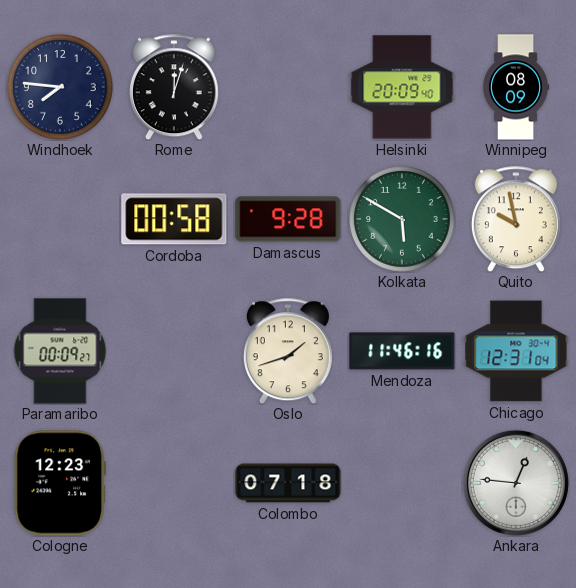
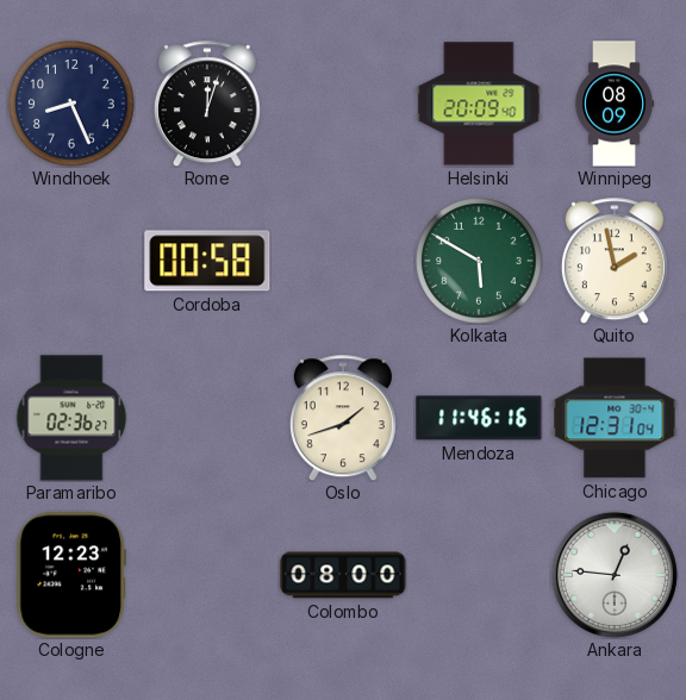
Windhoek: 7:46 -> 8:26 (71, 104)
Damascus: 9:28 -> none (288, 219)
Quito: 9:58 -> 1:58 (615, 261)
Paramaribo: 00:09 -> 02:36 (71, 418)
Colombo: 07:18 -> 08:00 (343, 575)
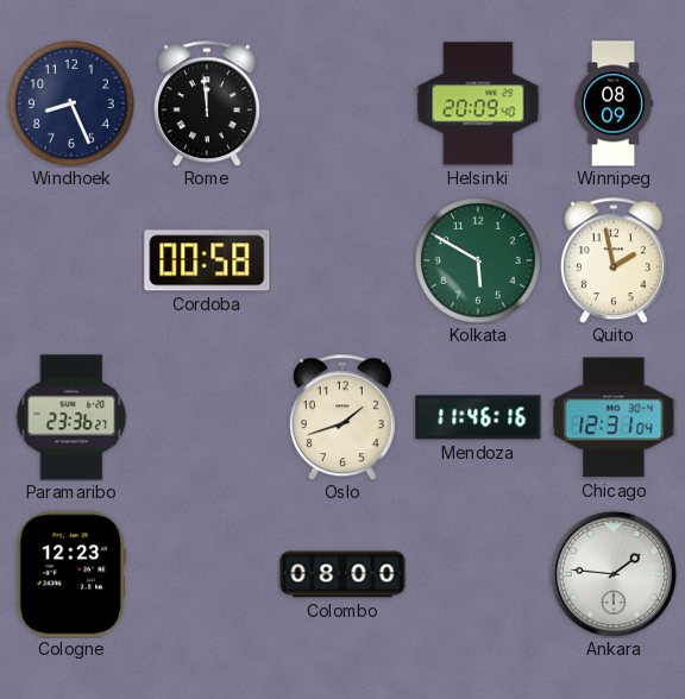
Rome: 12:03 -> 11:59 (207, 103)
Paramaribo: 02:36 -> 23:36 (71, 417)
Ankara: 12:46 -> 1:46 (614, 574)
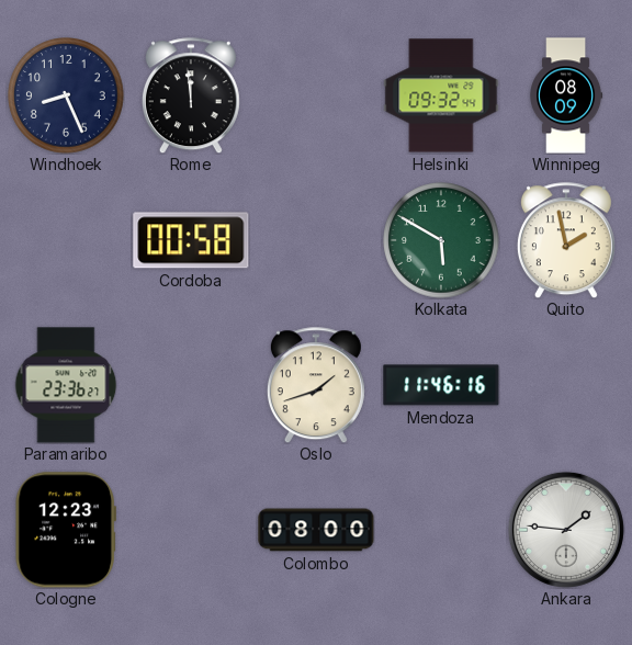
Helsinki: 20:09 -> 09:32 (441, 95)
Chicago: 12:31 -> none (614, 417)
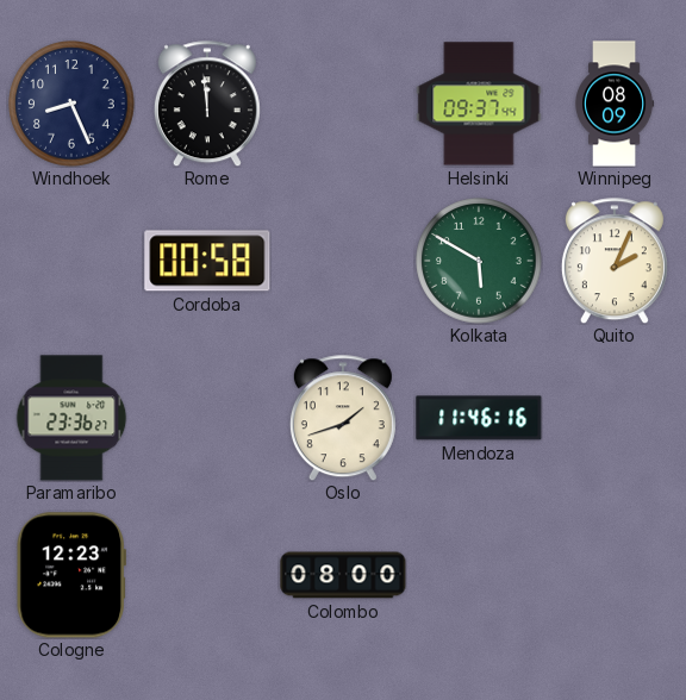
Helsinki: 09:32 -> 09:37 (479, 104)
Quito: 1:58 -> 2:04 (615, 261)
Ankara: 1:46 -> none (566, 530)
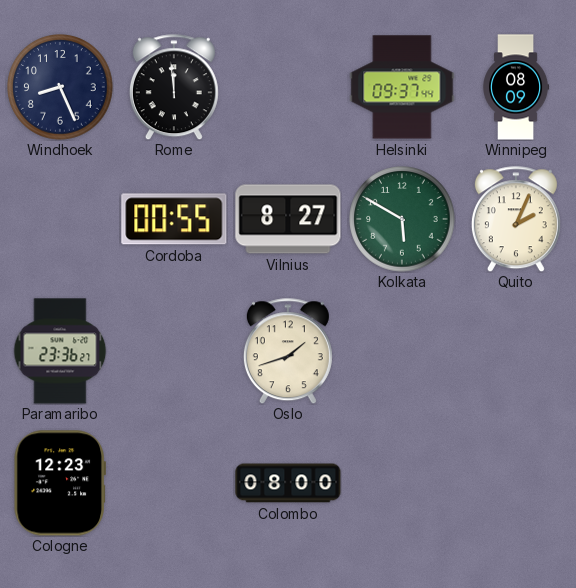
Cordoba: 00:58 -> 00:55 (174, 219)
Vilnius: none -> 8:27 (288, 219)
Mendoza: 11:46 -> none (479, 418)
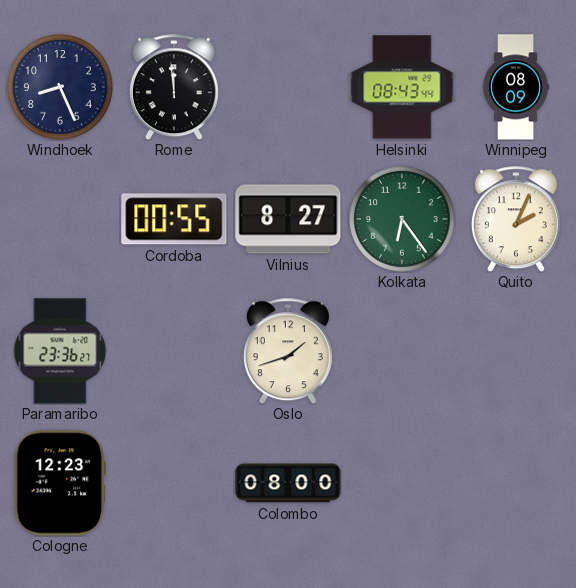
Helsinki: 09:37 -> 08:43 (402, 87)
Kolkata: 5:50 -> 6:24 (402, 219)
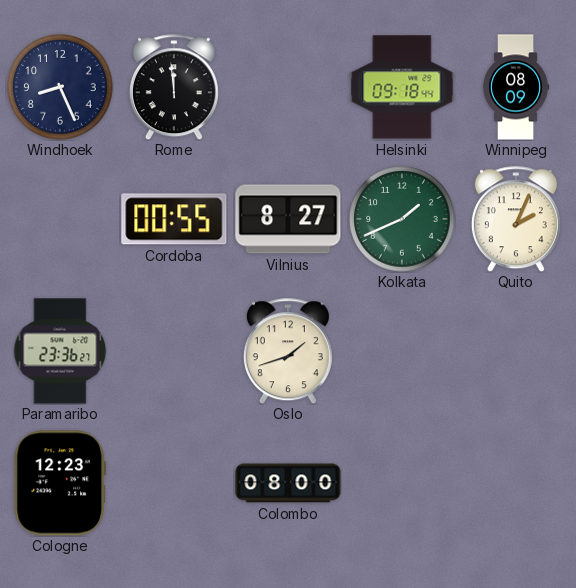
Helsinki: 08:43 -> 09:18 (402, 87)
Kolkata: 6:24 -> 1:41 (402, 219)
